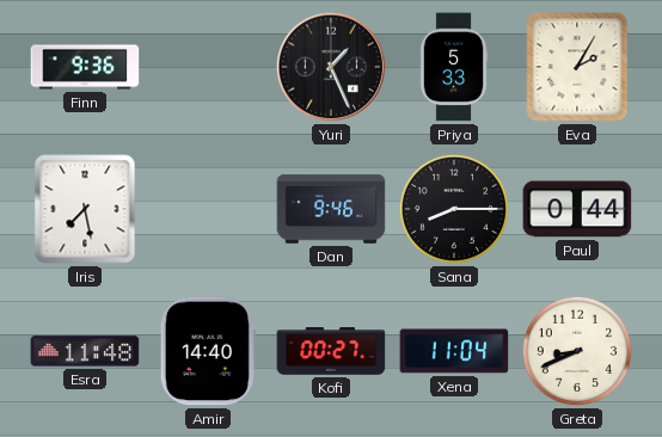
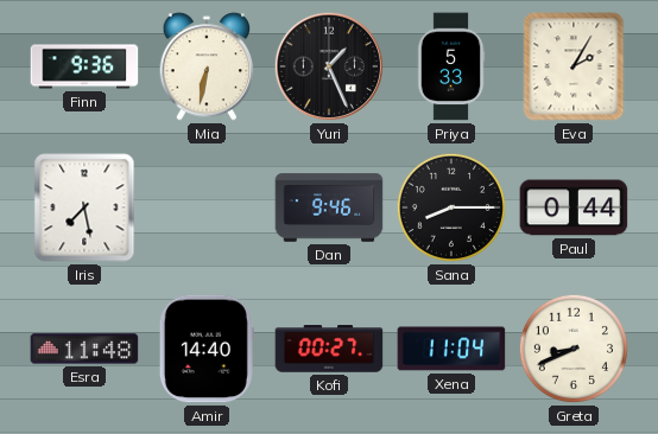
Mia: none -> 6:32 (207, 66)
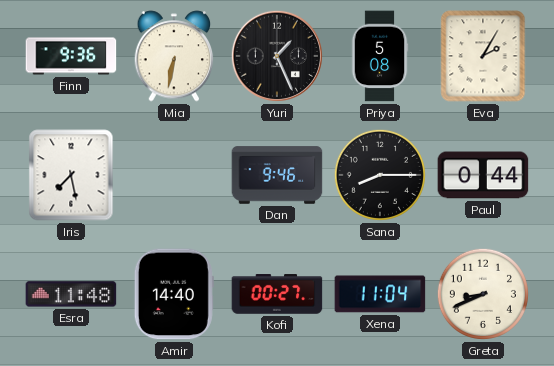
Priya: 5:33 -> 5:08 (380, 56)
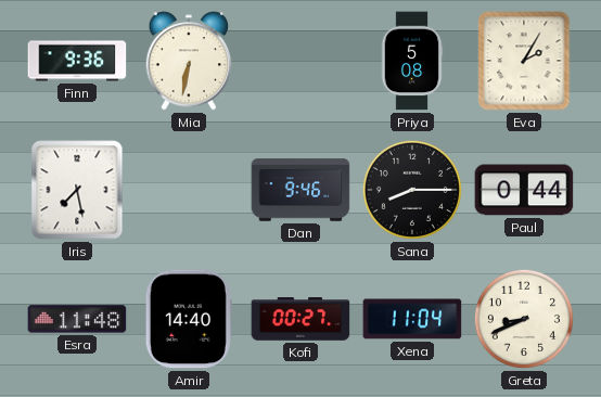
Yuri: 1:26 -> none (277, 56)
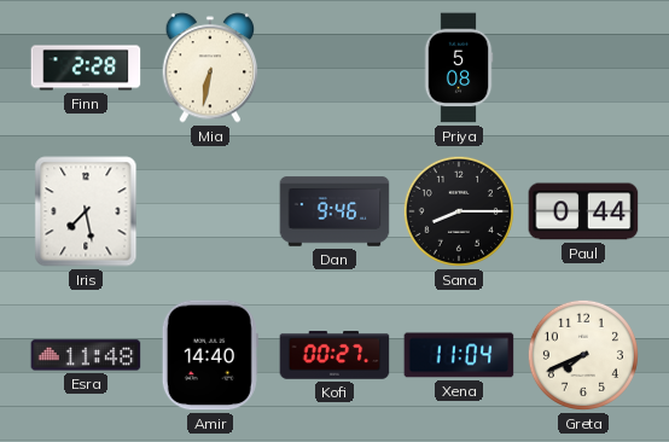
Finn: 9:36 -> 2:28 (86, 68)
Eva: 2:05 -> none (524, 61)
Greta: 8:41 -> 7:41 (583, 355)
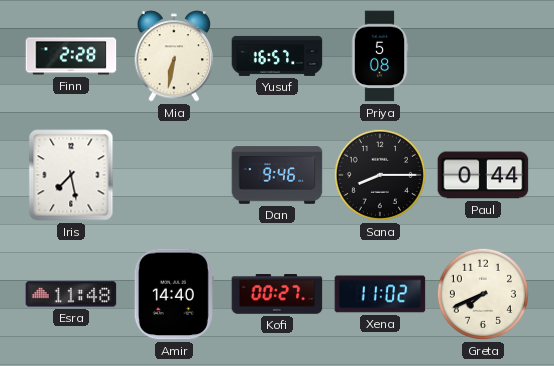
Yusuf: none -> 16:57 (277, 56)
Xena: 11:04 -> 11:02 (380, 294)
